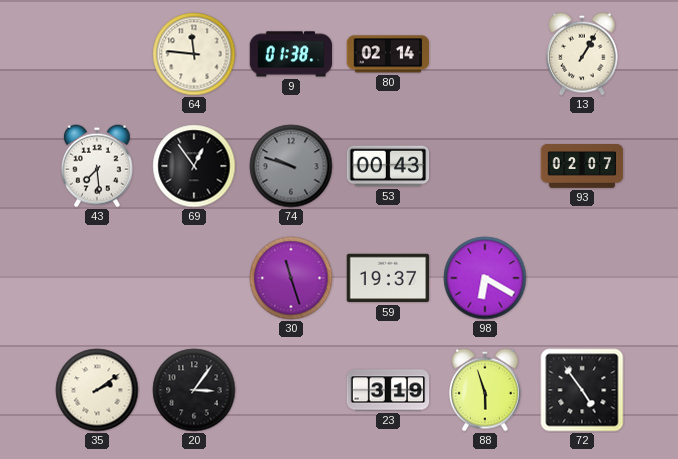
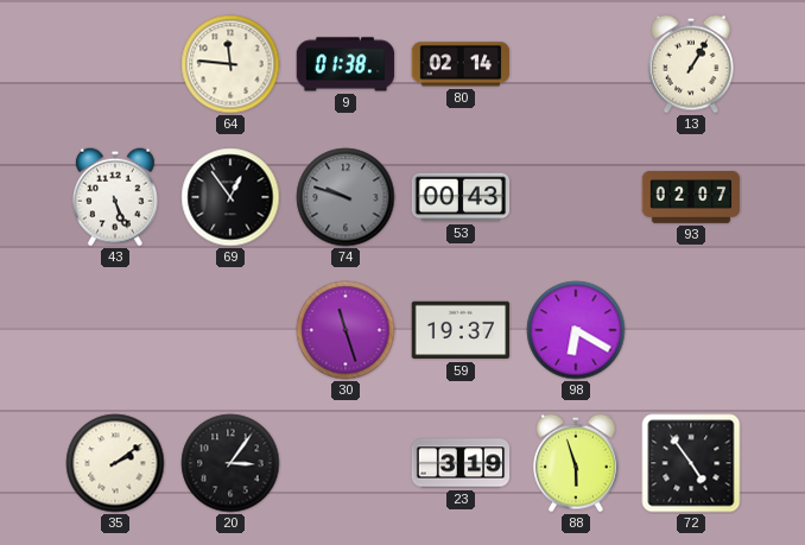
43: 7:29 -> 5:26 (115, 197)
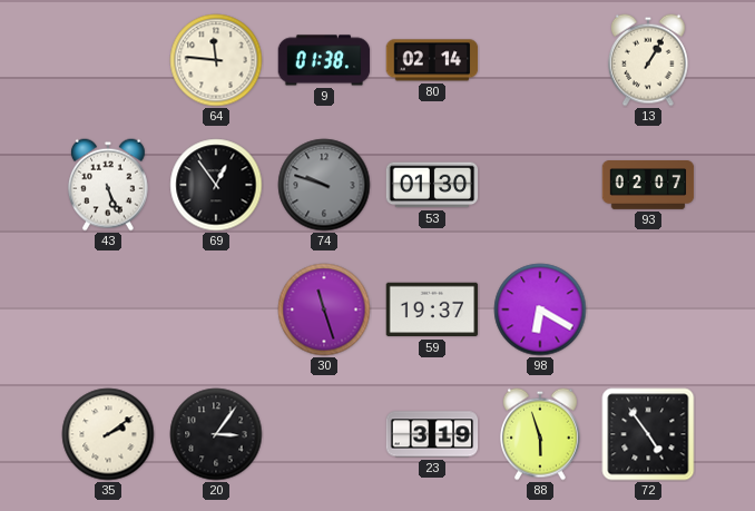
53: 00:43 -> 01:30 (432, 185)
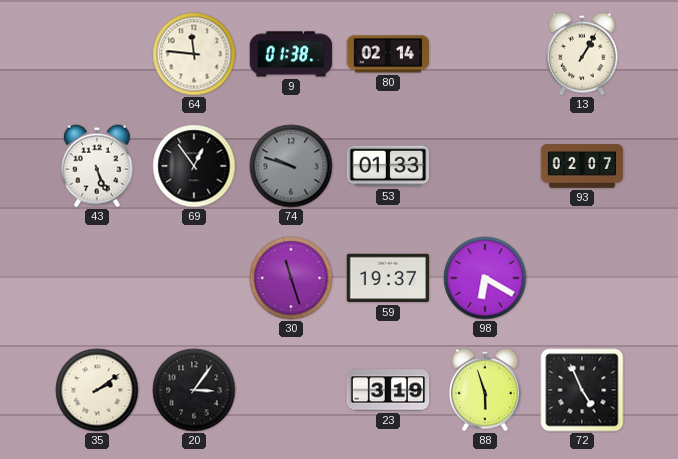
53: 01:30 -> 01:33 (388, 166)
72: 4:54 -> 4:56 (582, 390)
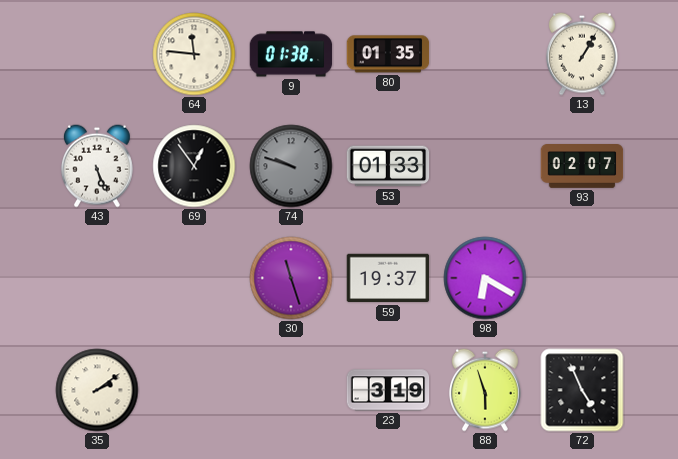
80: 02:14 -> 01:35 (388, 54)
20: 3:06 -> none (194, 390)
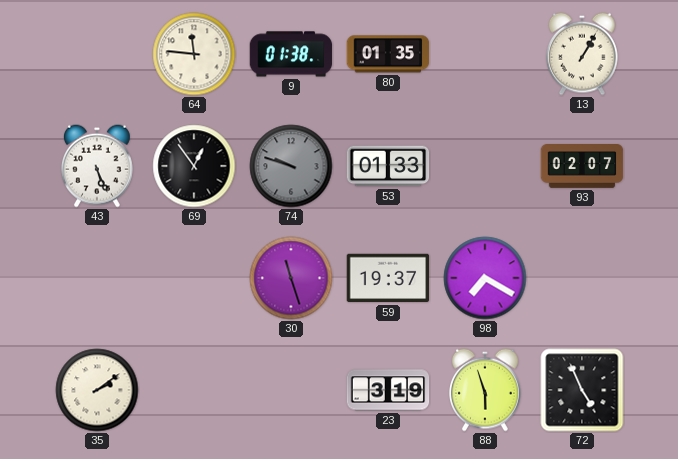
98: 6:20 -> 7:20 (485, 278)
